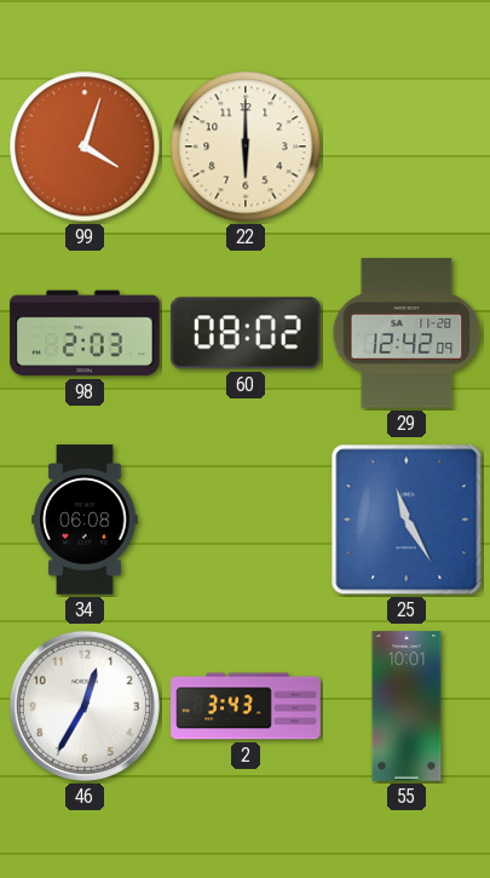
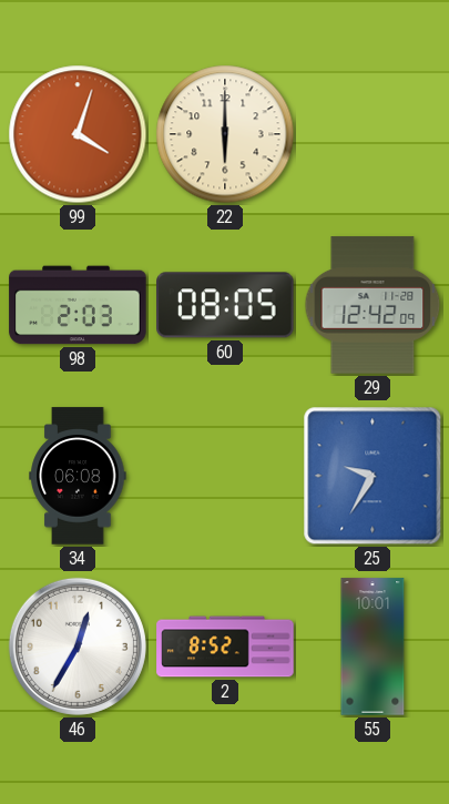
60: 08:02 -> 08:05 (225, 305)
25: 11:25 -> 9:35 (373, 476)
2: 3:43 -> 8:52 (225, 647)
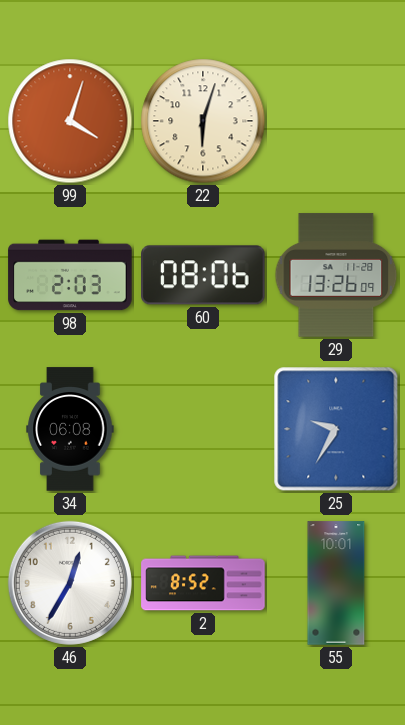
22: 6:00 -> 6:03 (203, 121)
60: 08:05 -> 08:06 (203, 275)
29: 12:42 -> 13:26 (336, 275)
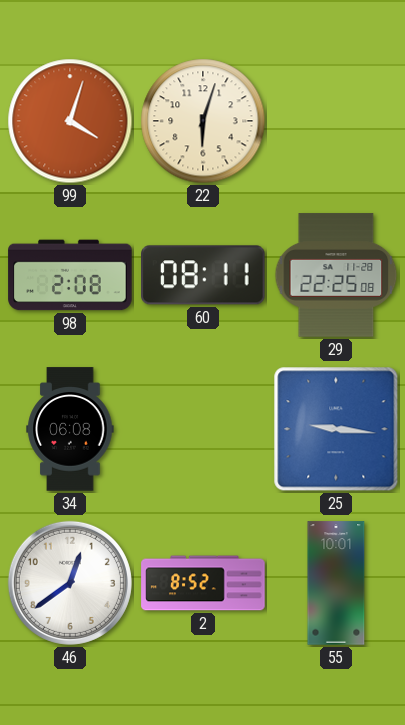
98: 2:03 -> 2:08 (70, 275)
60: 08:06 -> 08:11 (203, 275)
29: 13:26 -> 22:25 (336, 275)
25: 9:35 -> 9:16 (336, 429)
46: 12:35 -> 12:39 (70, 583)
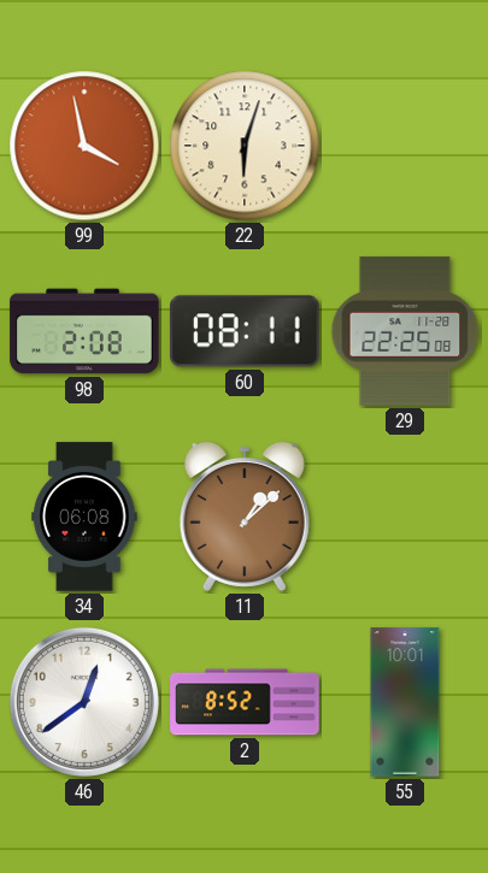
99: 4:03 -> 3:58 (84, 146)
11: none -> 1:08 (245, 518)
25: 9:16 -> none (336, 429)
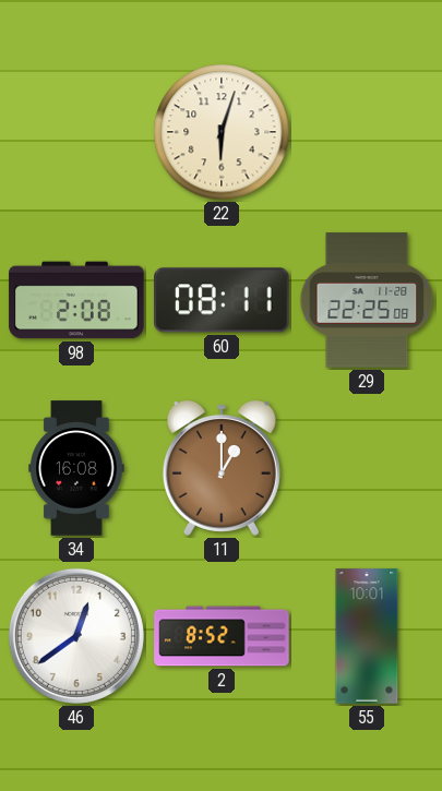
99: 3:58 -> none (84, 146)
34: 06:08 -> 16:08 (76, 468)
11: 1:08 -> 1:00 (222, 469)
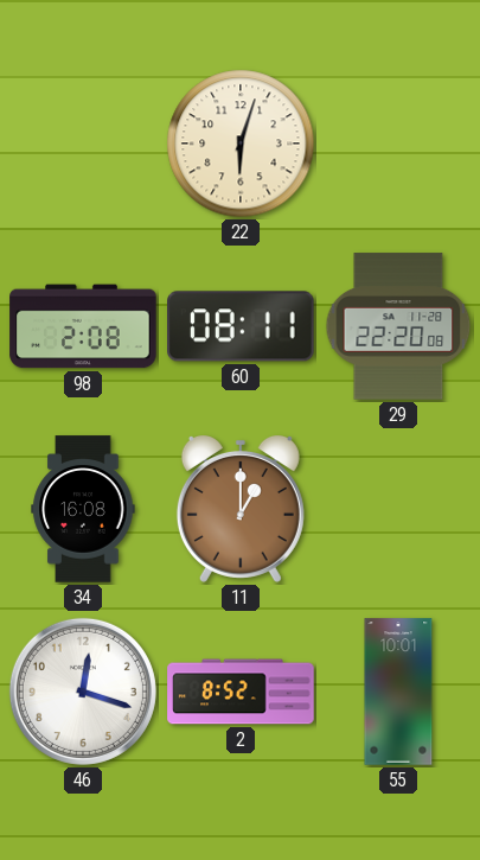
29: 22:25 -> 22:20 (398, 326)
46: 12:39 -> 12:18 (83, 692)
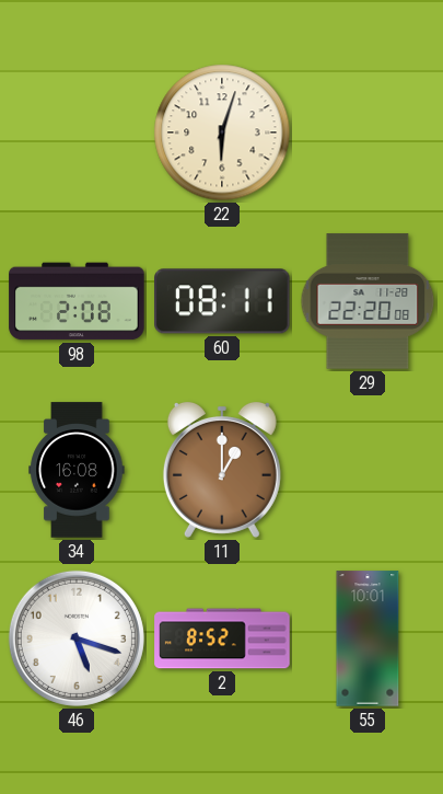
46: 12:18 -> 5:18 (77, 638)
